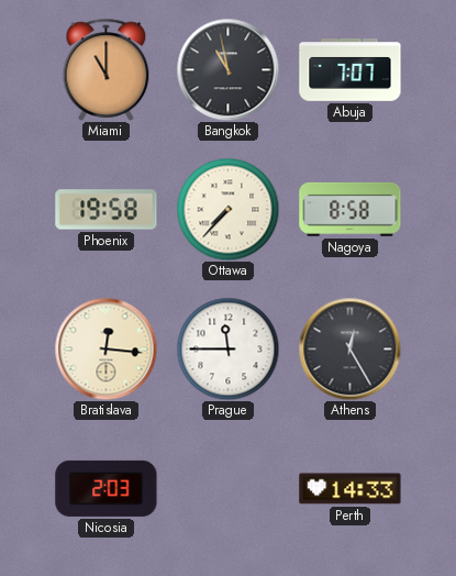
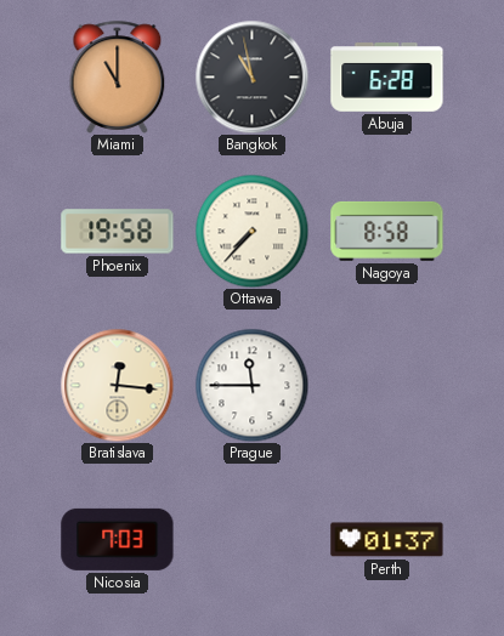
Abuja: 7:07 -> 6:28 (387, 78)
Athens: 12:25 -> none (349, 348)
Nicosia: 2:03 -> 7:03 (118, 539)
Perth: 14:33 -> 01:37 (387, 540)
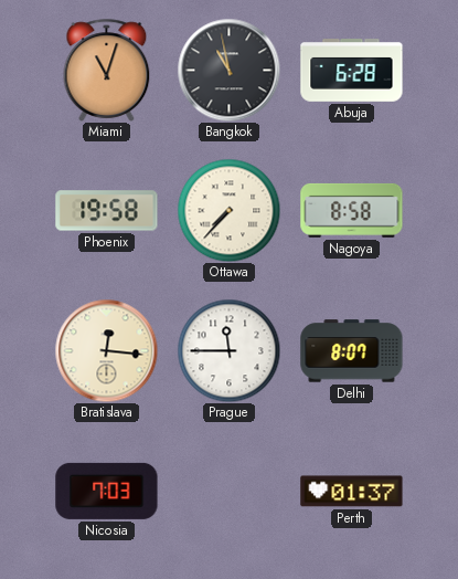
Miami: 11:00 -> 11:03 (107, 70)
Delhi: none -> 8:07 (352, 351)
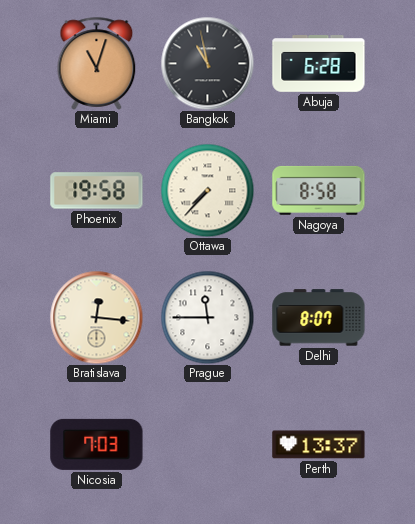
Perth: 01:37 -> 13:37 (319, 445)
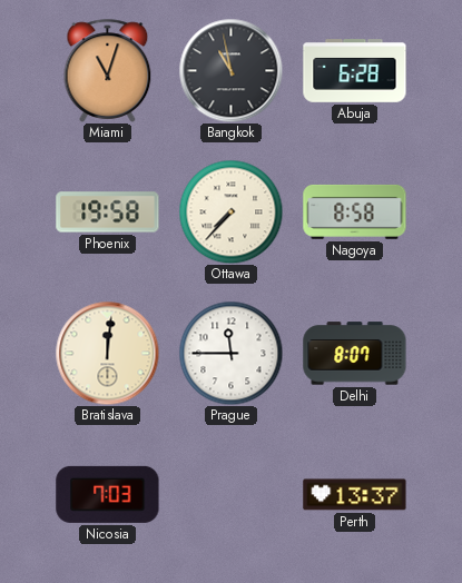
Bratislava: 12:16 -> 12:01 (107, 353)
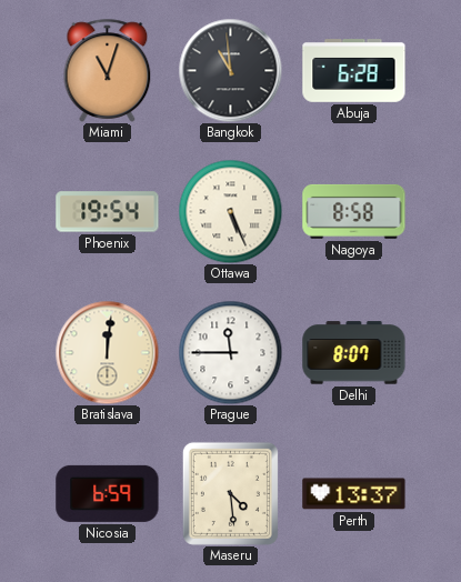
Bangkok: 10:58 -> 10:59 (230, 70)
Phoenix: 19:58 -> 19:54 (108, 212)
Ottawa: 7:37 -> 5:26 (230, 211)
Nicosia: 7:03 -> 6:59 (108, 493)
Maseru: none -> 4:29 (230, 493)
